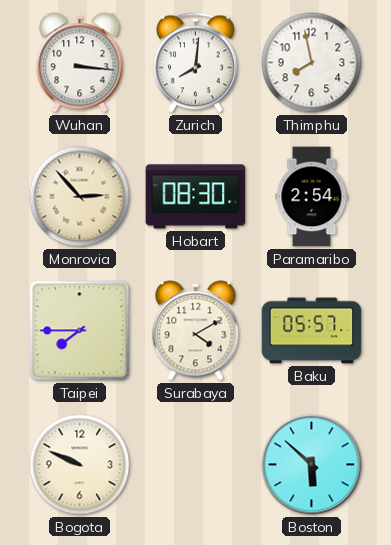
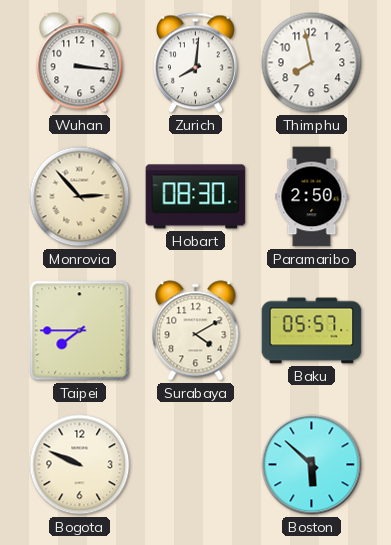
Paramaribo: 2:54 -> 2:50 (312, 197)
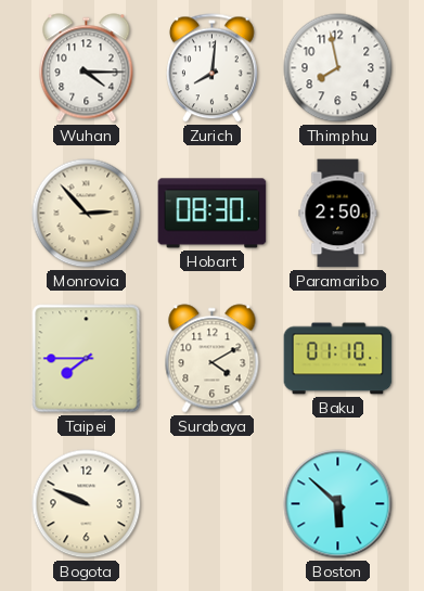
Wuhan: 3:16 -> 4:15 (87, 68)
Baku: 05:57 -> 01:10 (338, 359)
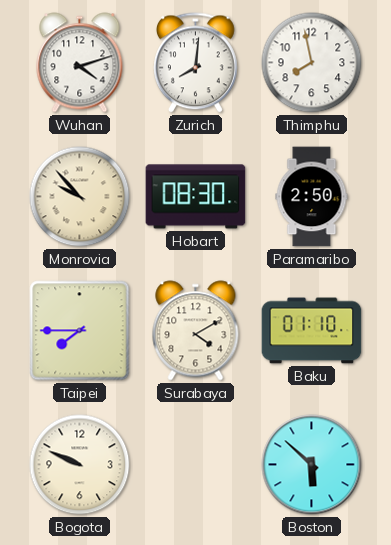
Wuhan: 4:15 -> 4:12 (80, 63)
Monrovia: 2:53 -> 9:53 (80, 197)
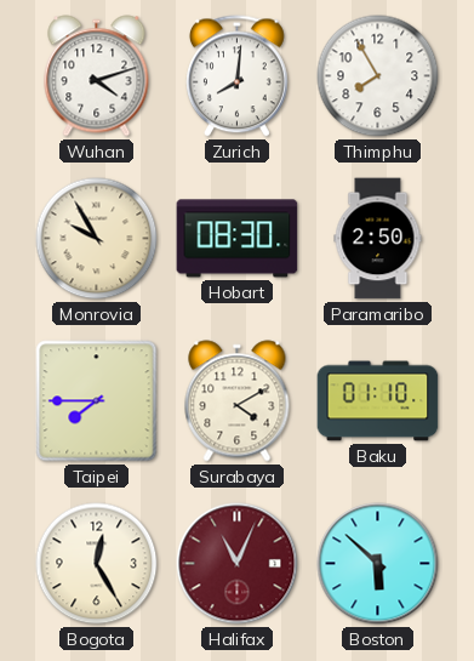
Thimphu: 7:58 -> 7:55 (378, 76)
Monrovia: 9:53 -> 9:55 (97, 239)
Bogota: 9:49 -> 12:25 (97, 564)
Halifax: none -> 11:04 (238, 564)
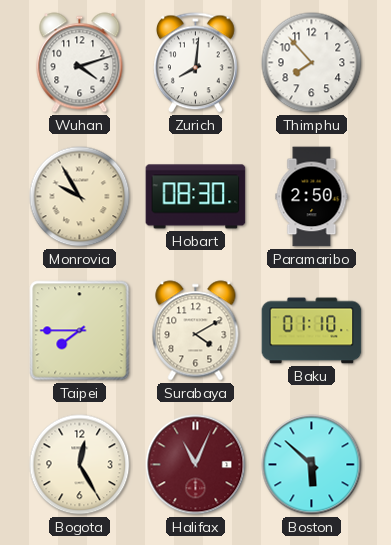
Thimphu: 7:55 -> 7:53 (312, 63)
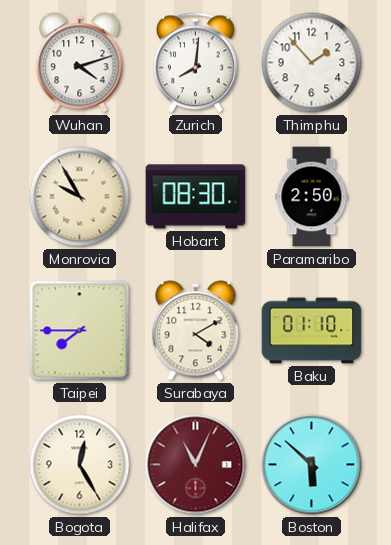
Thimphu: 7:53 -> 1:53 (312, 63)
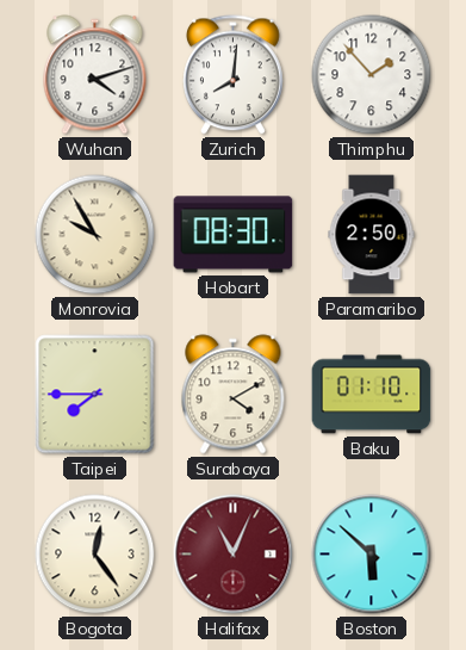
Bogota: 12:25 -> 12:24 (95, 555)
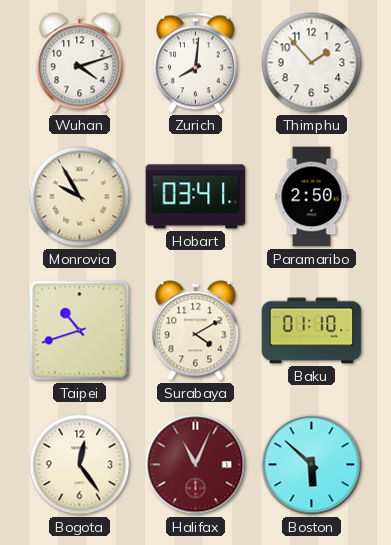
Hobart: 08:30 -> 03:41 (196, 197)
Taipei: 7:45 -> 10:42 (80, 331)
